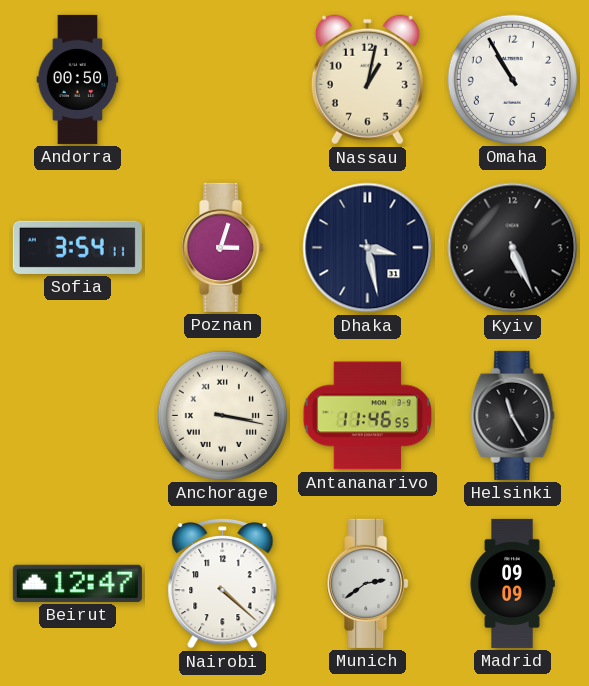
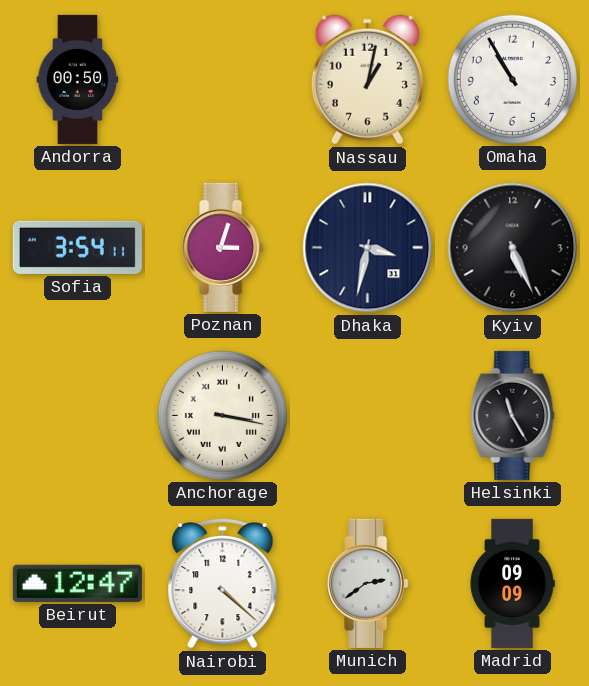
Dhaka: 3:28 -> 3:32 (368, 248)
Antananarivo: 11:46 -> none (368, 416)
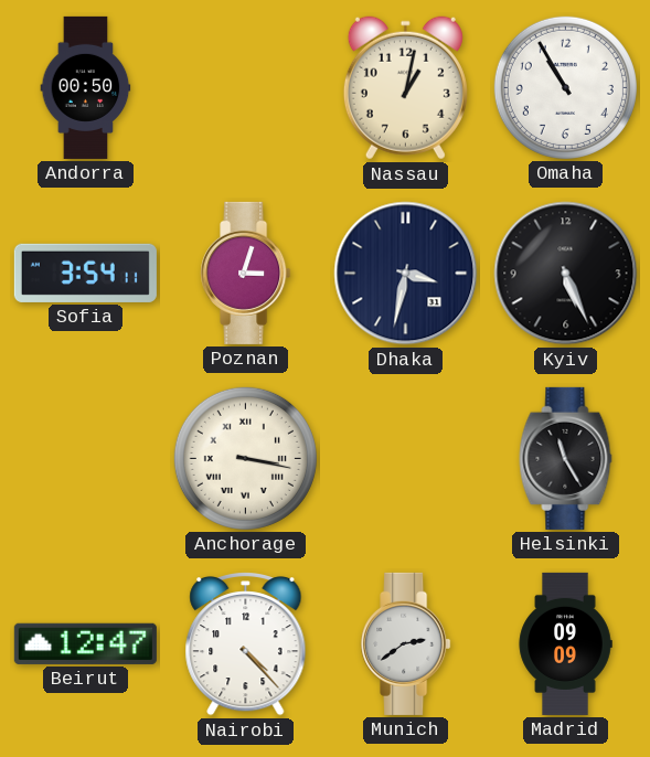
Nairobi: 4:22 -> 4:23 (246, 643)
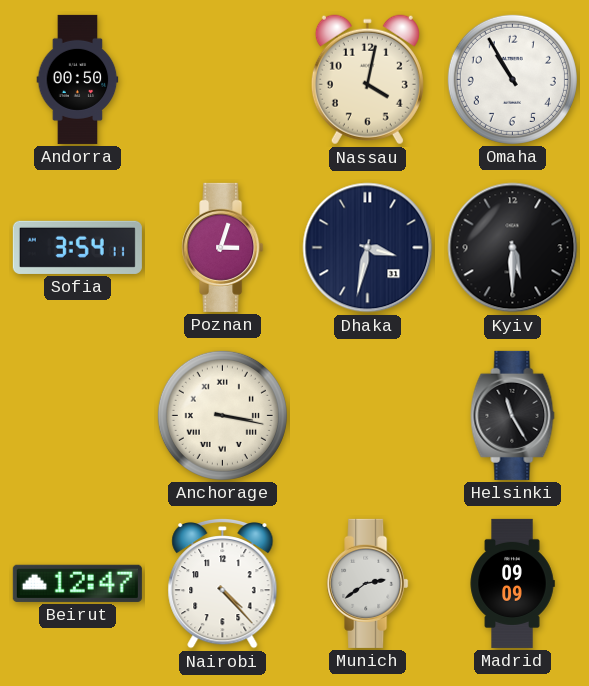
Nassau: 1:02 -> 4:02 (367, 80)
Kyiv: 5:26 -> 5:30 (513, 248)
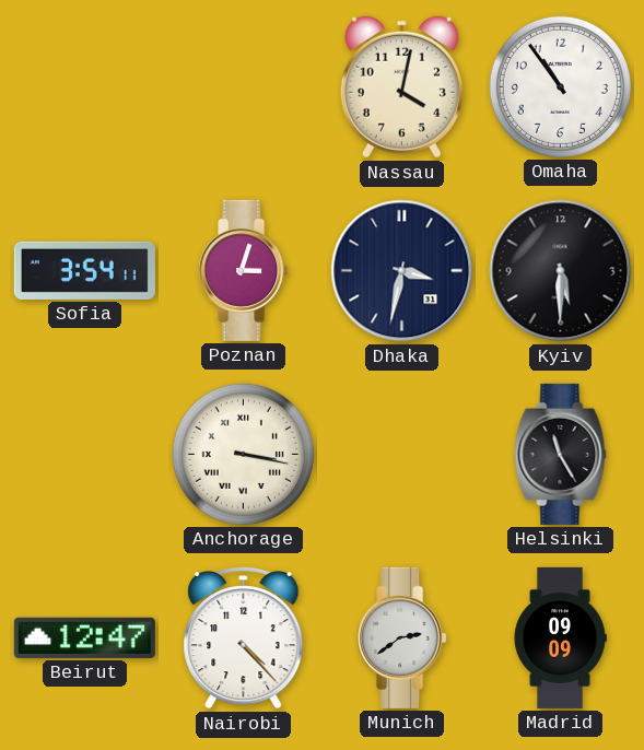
Andorra: 00:50 -> none (78, 79)
Omaha: 10:55 -> 10:54 (560, 86)
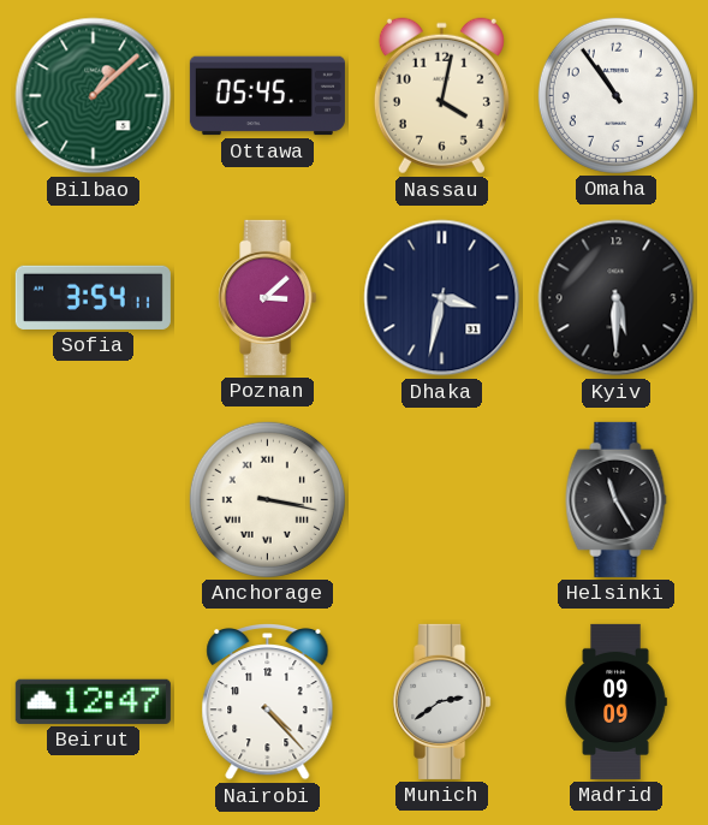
Bilbao: none -> 1:08 (94, 96)
Ottawa: none -> 05:45 (267, 96)
Poznan: 3:03 -> 3:08 (268, 297)
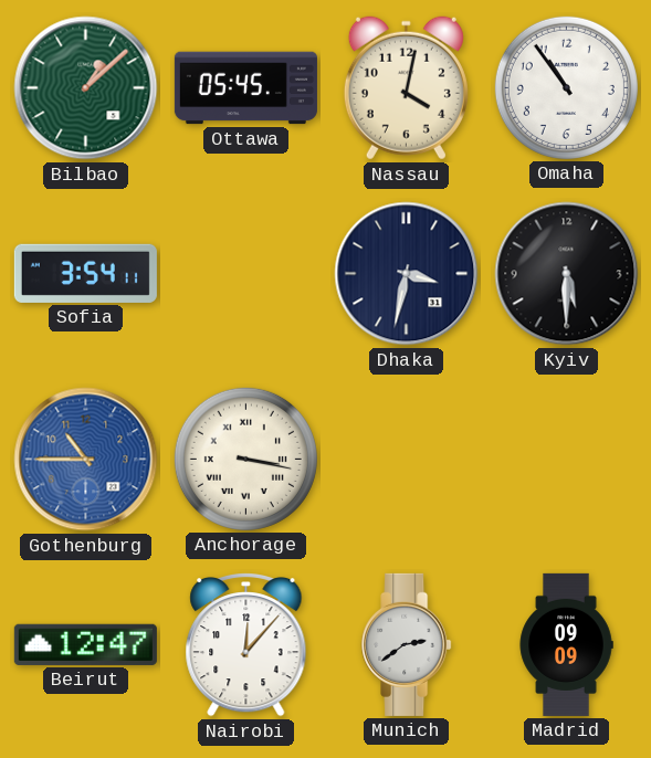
Poznan: 3:08 -> none (268, 297)
Gothenburg: none -> 10:45 (86, 460)
Helsinki: 11:25 -> none (617, 499)
Nairobi: 4:23 -> 12:07 (246, 644)
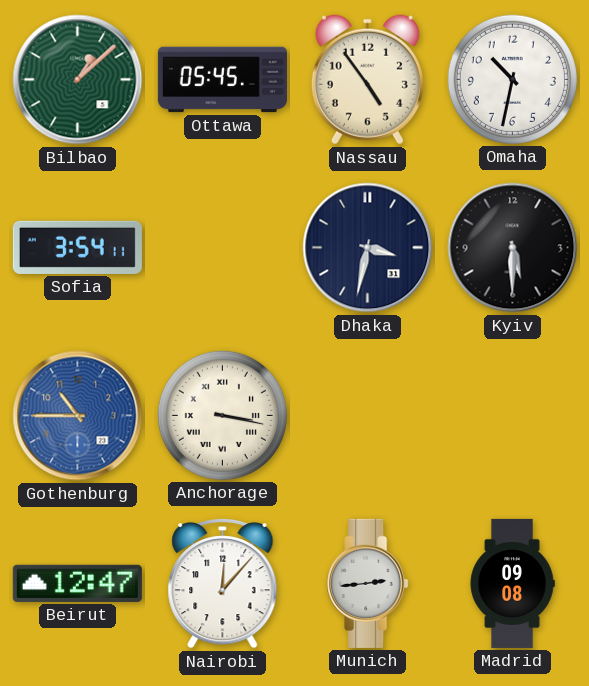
Nassau: 4:02 -> 4:54 (367, 80)
Omaha: 10:54 -> 10:32 (512, 79)
Munich: 2:39 -> 2:44 (368, 583)
Madrid: 09:09 -> 09:08 (512, 583)
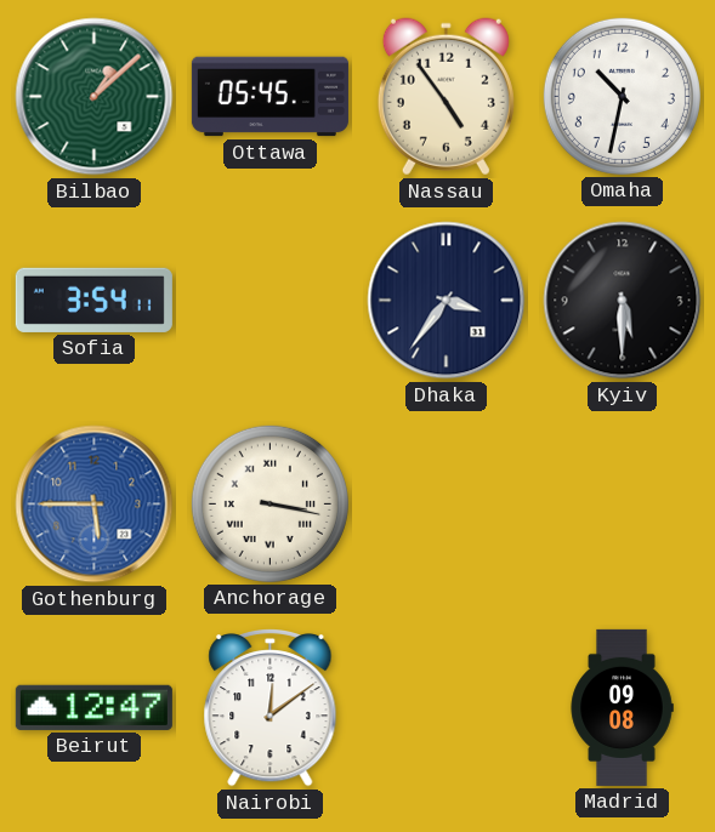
Dhaka: 3:32 -> 3:36 (447, 301)
Gothenburg: 10:45 -> 5:45 (95, 505)
Nairobi: 12:07 -> 12:09 (271, 707)
Munich: 2:44 -> none (368, 583)
